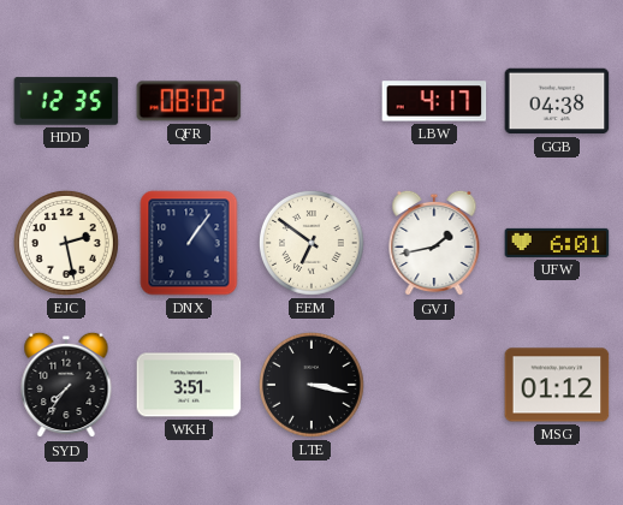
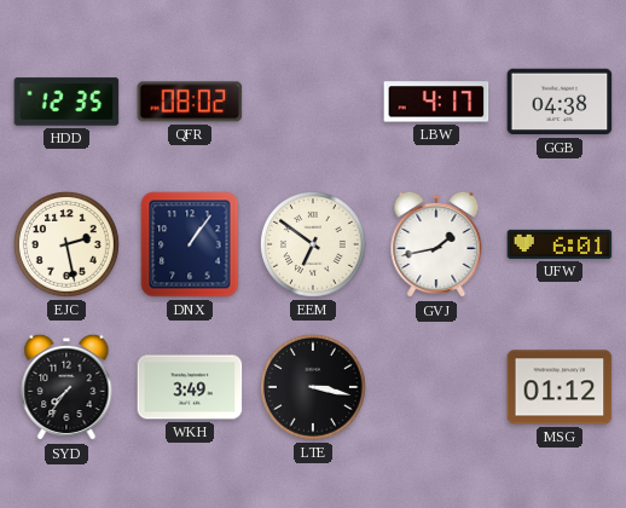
WKH: 3:51 -> 3:49 (190, 387)
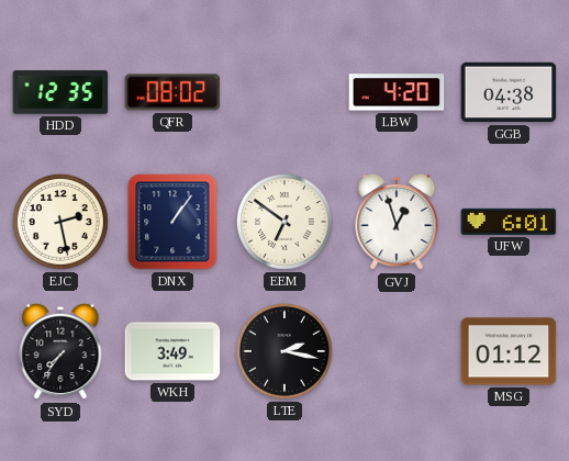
LBW: 4:17 -> 4:20 (397, 92)
GVJ: 1:43 -> 12:57 (397, 222)
LTE: 3:17 -> 2:17 (284, 351)
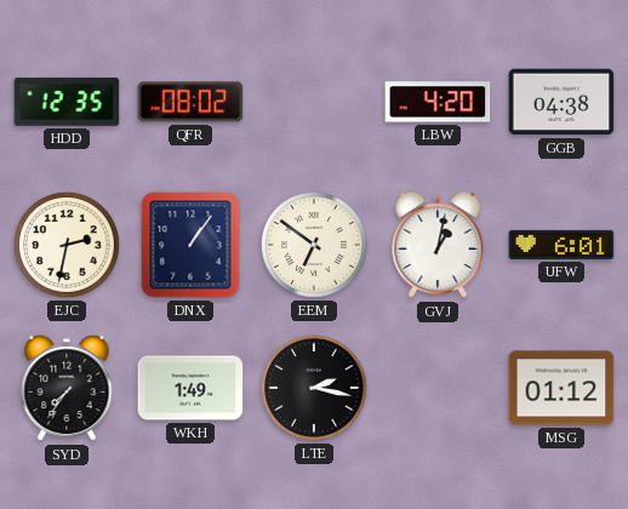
EJC: 2:28 -> 2:32 (67, 245)
GVJ: 12:57 -> 1:02 (438, 245)
WKH: 3:49 -> 1:49 (190, 388)
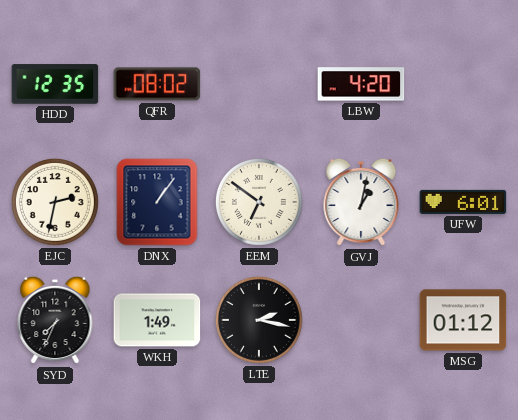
GGB: 04:38 -> none (561, 102)
SYD: 7:36 -> 7:34 (55, 320)
